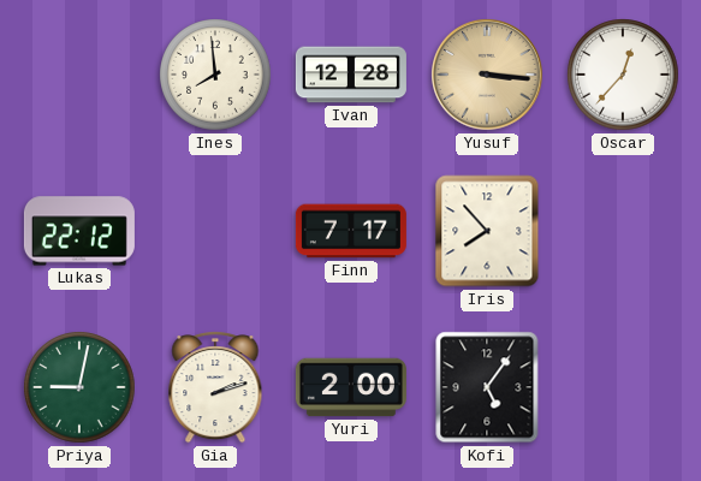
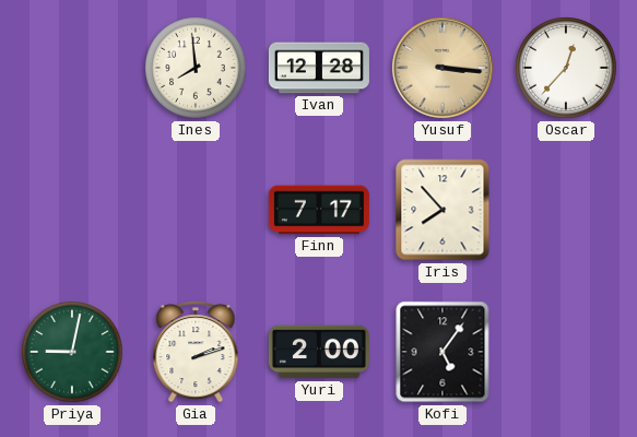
Lukas: 22:12 -> none (79, 231)
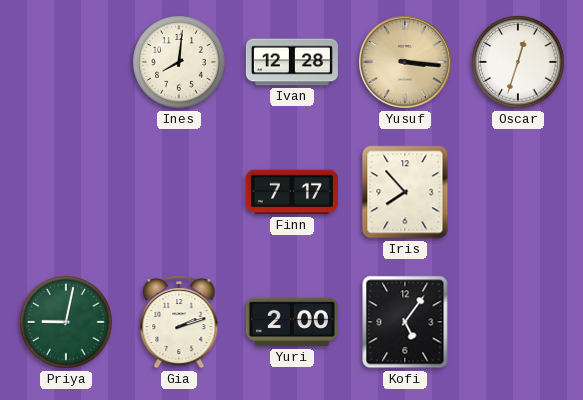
Ines: 7:59 -> 8:01 (179, 62)
Oscar: 12:37 -> 12:33 (518, 62)
